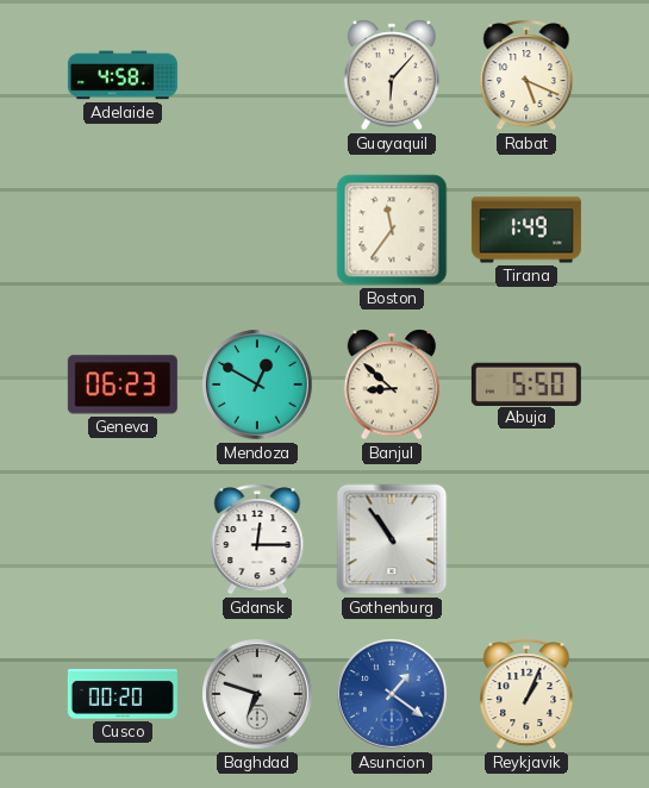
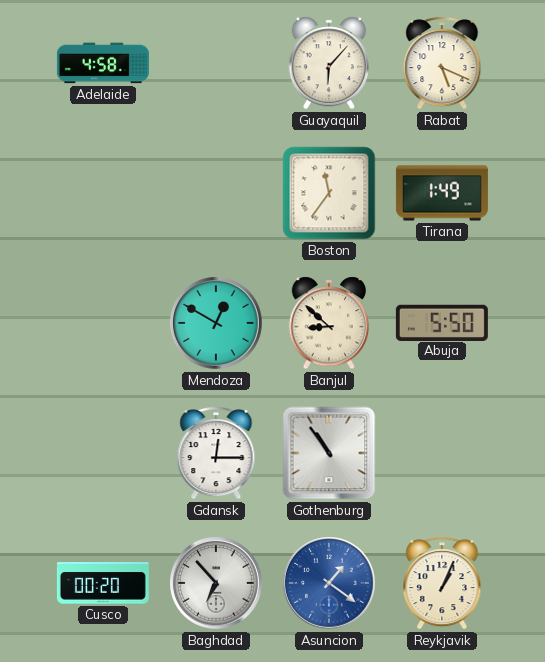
Geneva: 06:23 -> none (123, 384)
Baghdad: 6:48 -> 6:53 (217, 584)
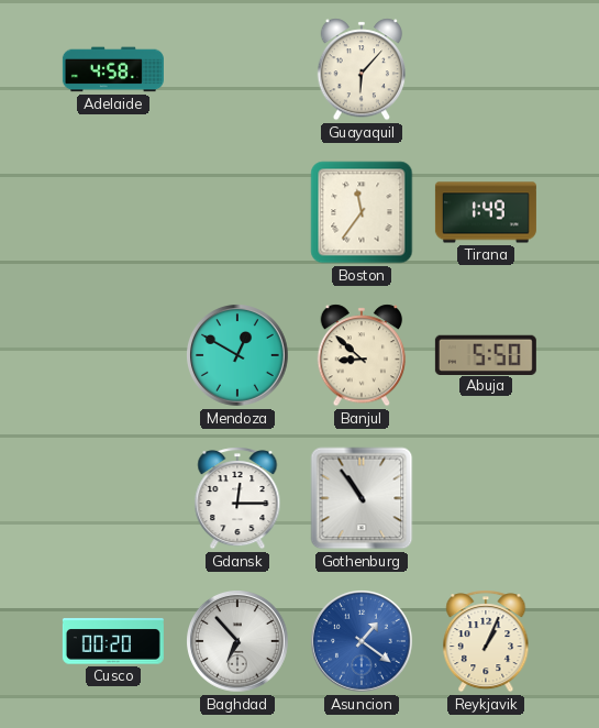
Rabat: 5:19 -> none (442, 63)
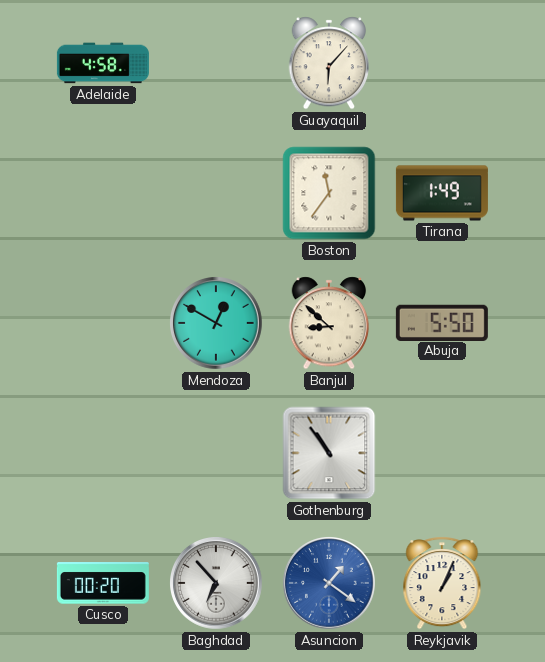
Gdansk: 12:15 -> none (237, 498)
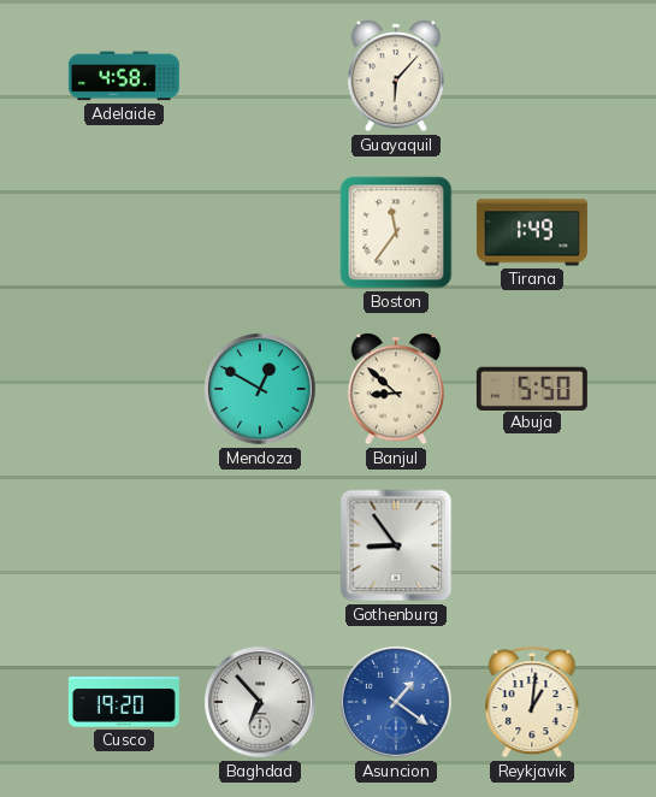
Gothenburg: 10:54 -> 8:54 (396, 545)
Cusco: 00:20 -> 19:20 (124, 702)
Reykjavik: 1:04 -> 1:01 (532, 702)
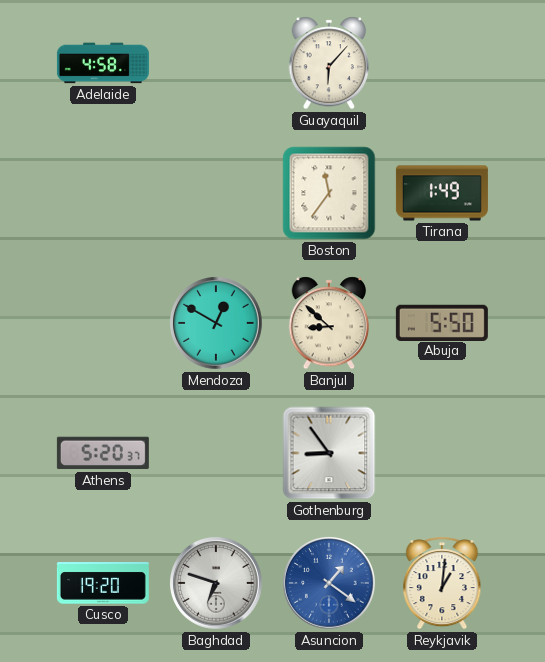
Athens: none -> 5:20 (103, 453)
Baghdad: 6:53 -> 6:48 (217, 584)
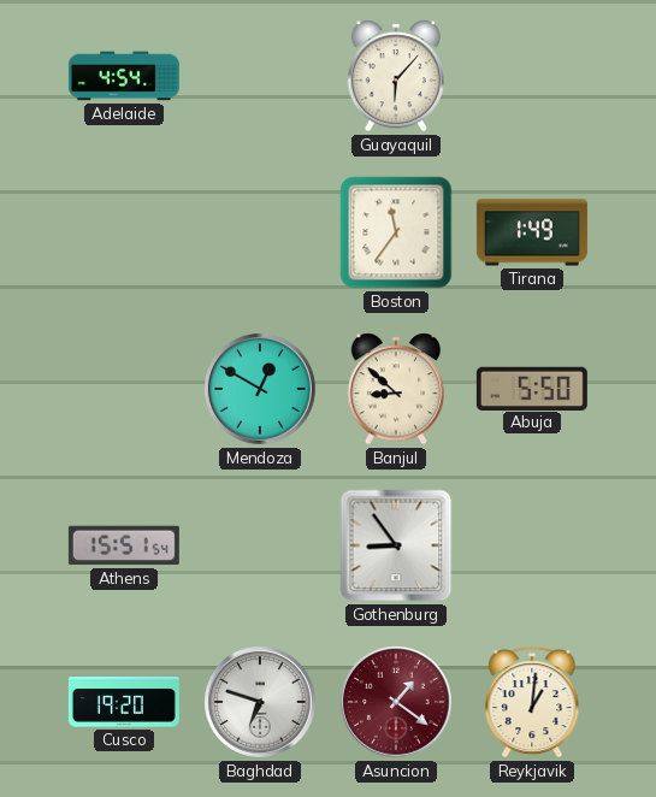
Adelaide: 4:58 -> 4:54 (124, 76)
Athens: 5:20 -> 15:51 (124, 545)
Asuncion dial: blue -> burgundy (397, 703)
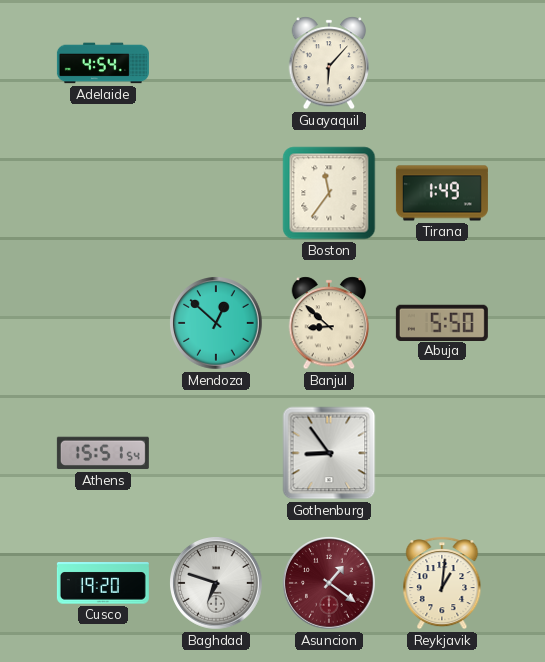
Mendoza: 12:50 -> 12:52 (217, 324)
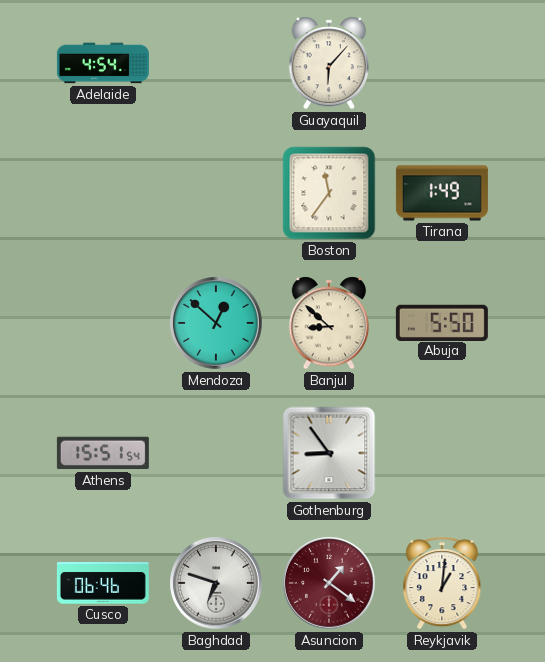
Cusco: 19:20 -> 06:46 (103, 583)
